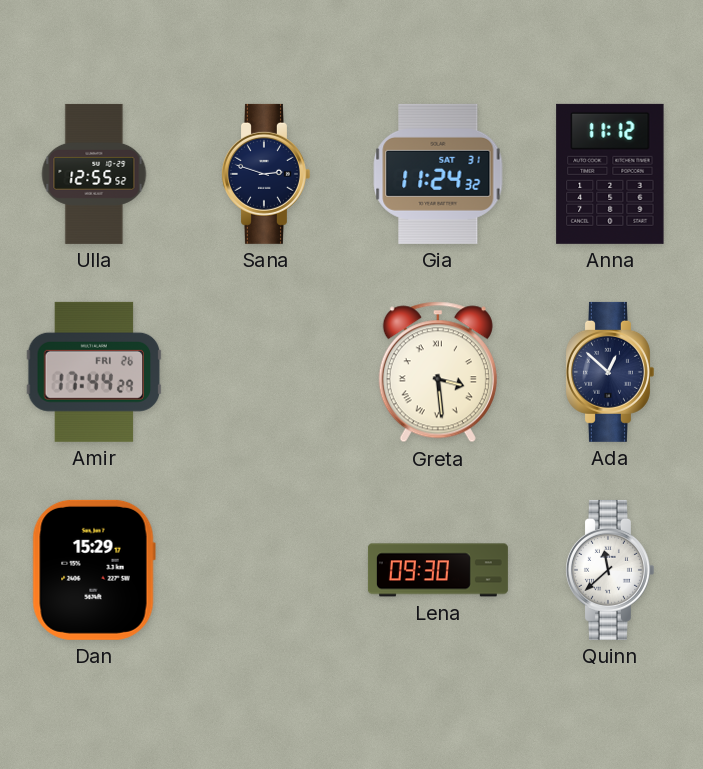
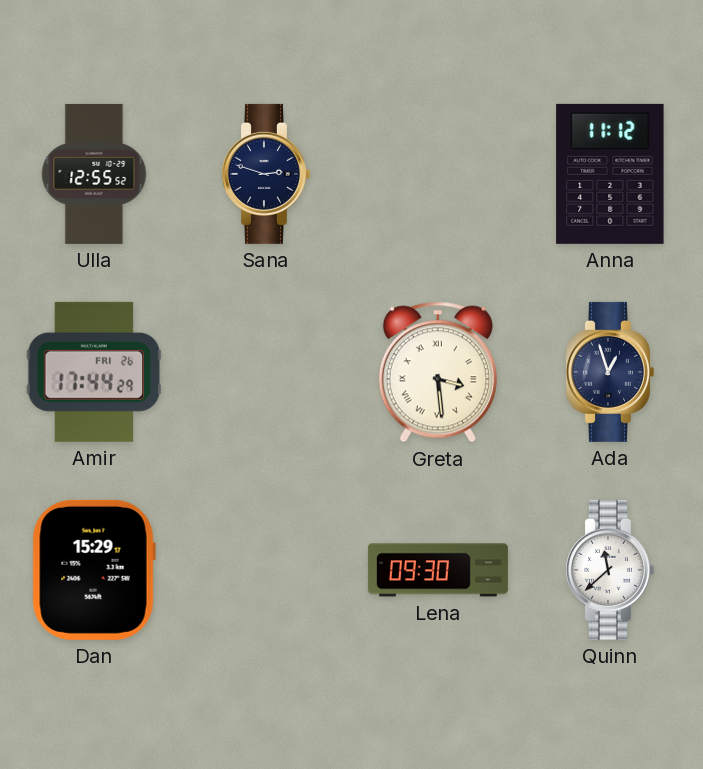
Gia: 11:24 -> none (438, 174)
Ada: 12:52 -> 12:57 (609, 372)
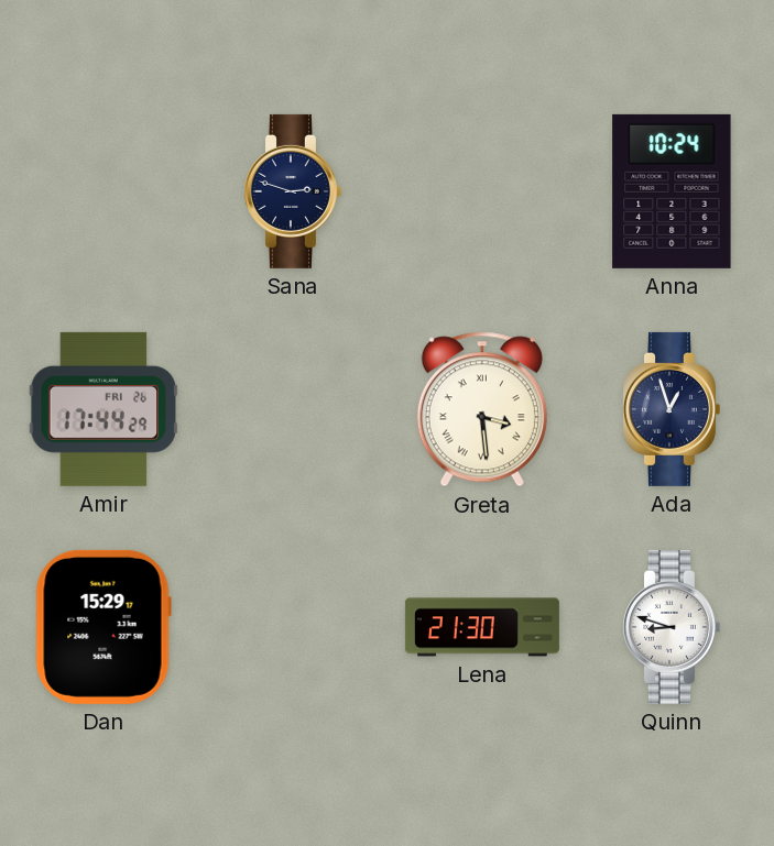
Ulla: 12:55 -> none (94, 174)
Anna: 11:12 -> 10:24 (672, 191)
Lena: 09:30 -> 21:30 (482, 627)
Quinn: 11:38 -> 8:48 (671, 627)
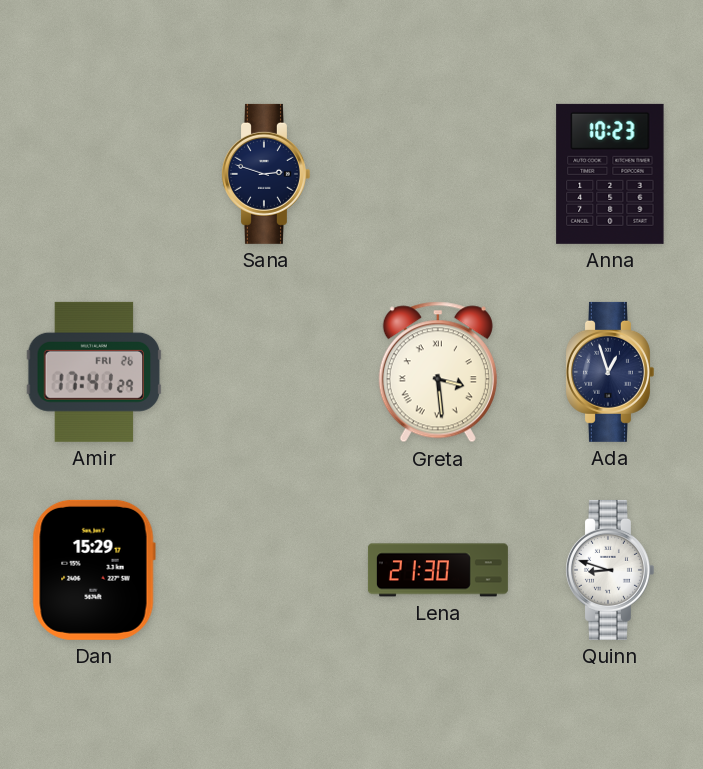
Anna: 10:24 -> 10:23 (610, 174)
Amir: 17:44 -> 17:41 (94, 372)
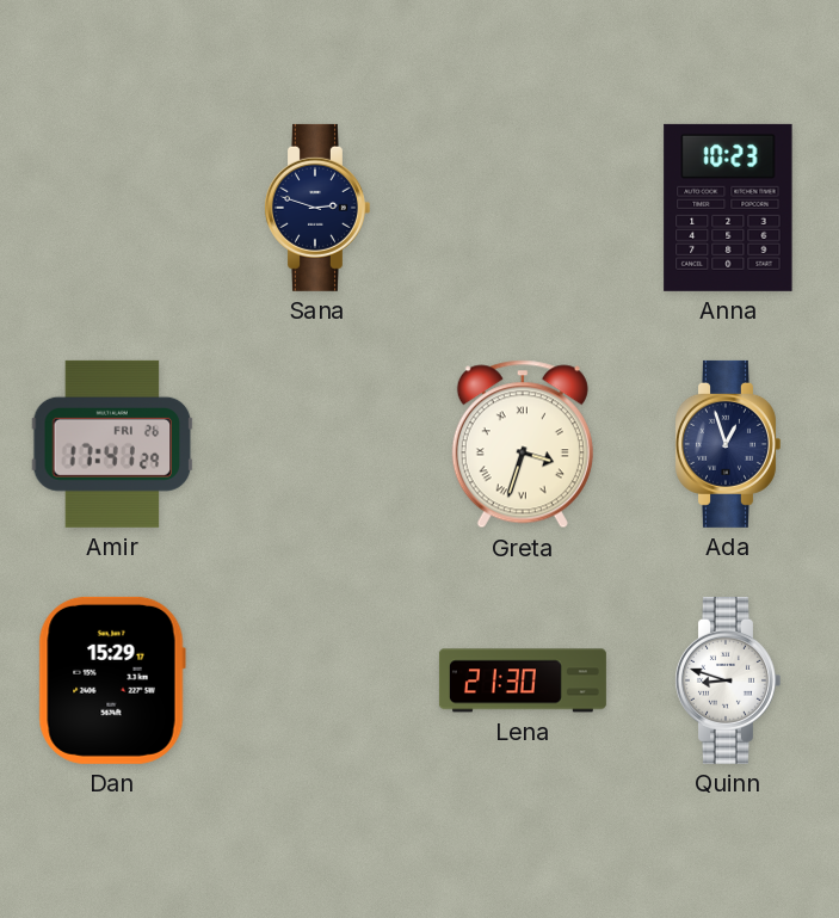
Greta: 3:29 -> 3:33 (523, 444)
